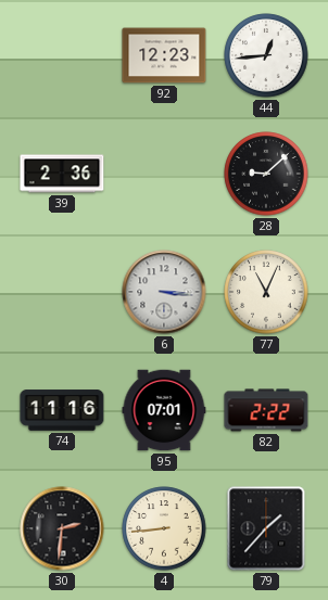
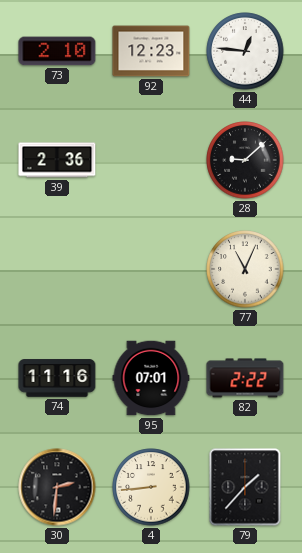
73: none -> 2:10 (57, 51)
44: 12:44 -> 12:46 (245, 51)
6: 3:16 -> none (164, 292)
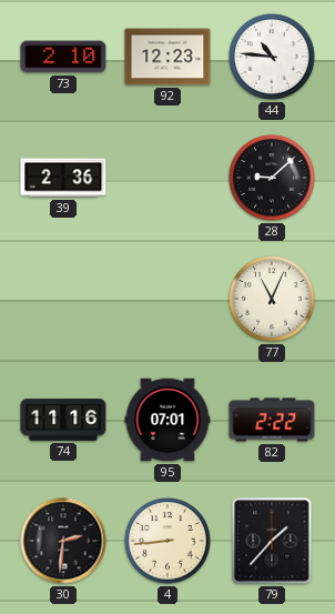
44: 12:46 -> 10:46 (272, 57)
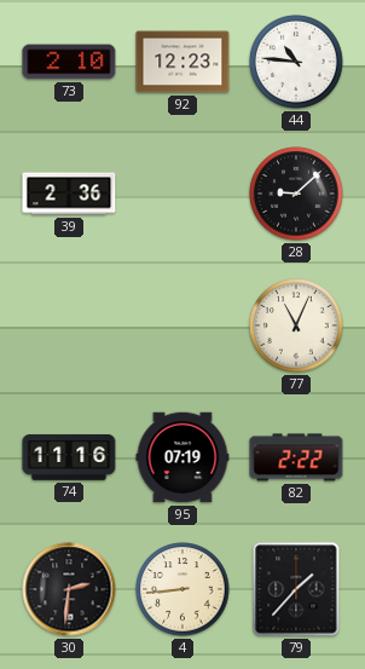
95: 07:01 -> 07:19 (182, 457)
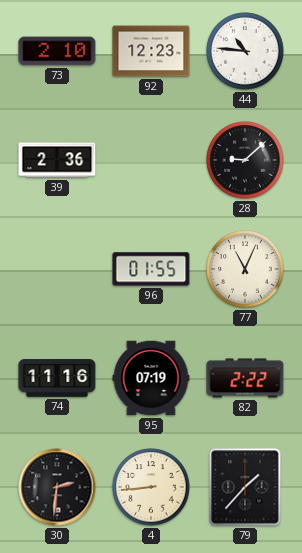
96: none -> 01:55 (151, 269)
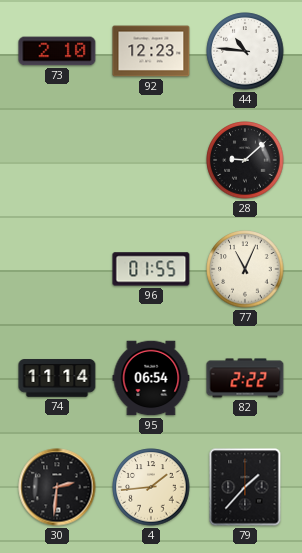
39: 2:36 -> none (57, 160)
74: 11:16 -> 11:14 (57, 378)
95: 07:19 -> 06:54 (151, 378)
4: 8:44 -> 1:44 (151, 487)
